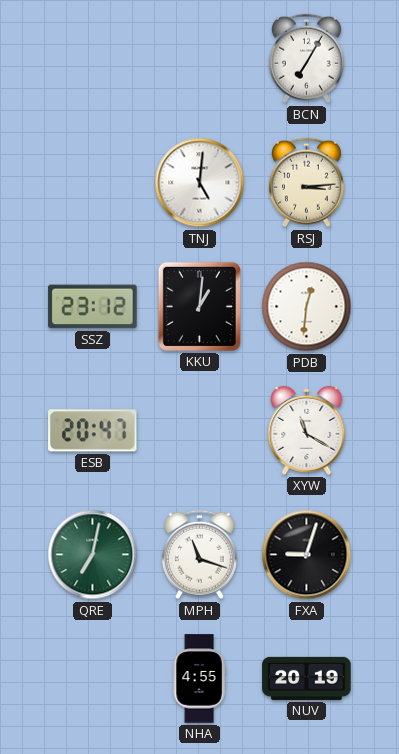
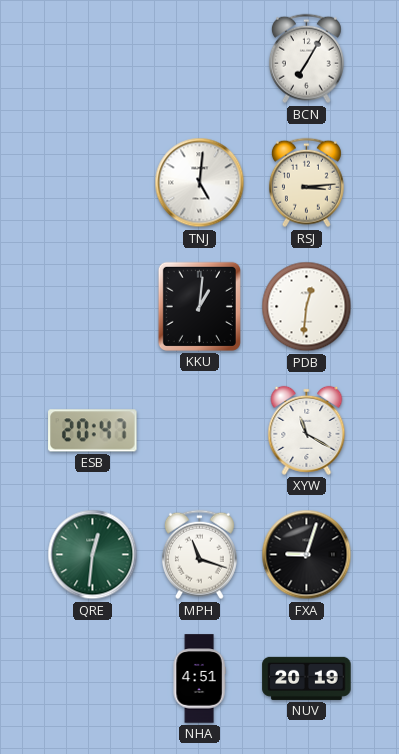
SSZ: 23:12 -> none (93, 307)
QRE: 7:02 -> 12:31 (93, 555)
NHA: 4:55 -> 4:51 (199, 679)
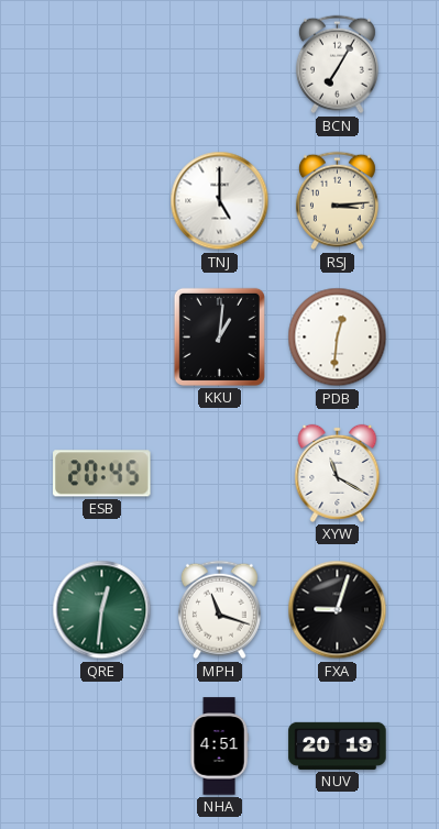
TNJ: 5:01 -> 5:00 (220, 201)
ESB: 20:47 -> 20:45 (102, 474)
